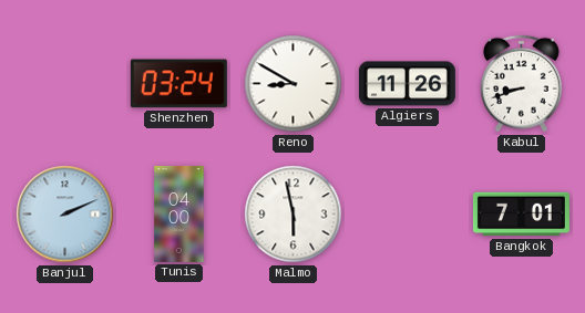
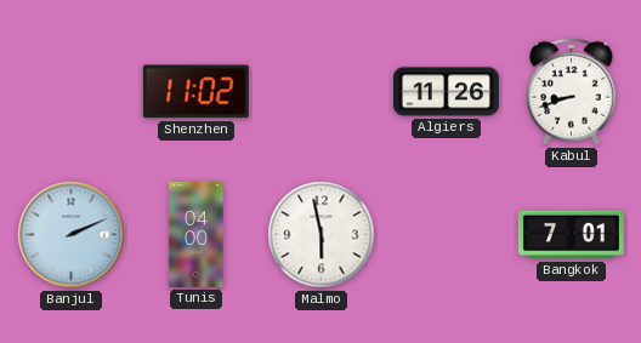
Shenzhen: 03:24 -> 11:02 (195, 92)
Reno: 8:50 -> none (294, 84)
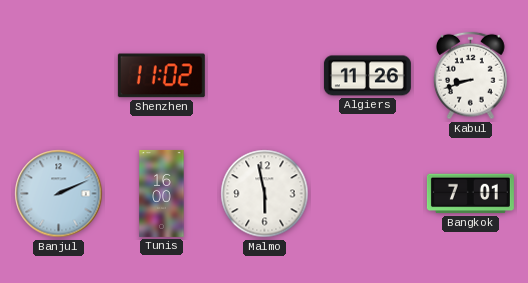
Tunis: 04:00 -> 16:00 (162, 193)
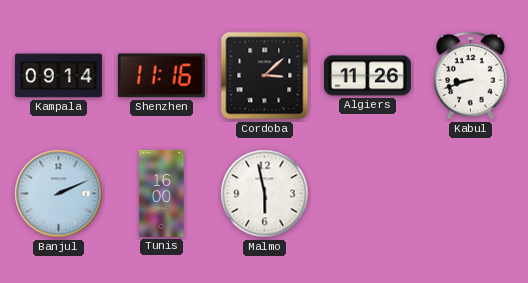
Kampala: none -> 09:14 (58, 76)
Shenzhen: 11:02 -> 11:16 (161, 76)
Cordoba: none -> 3:08 (265, 76)
Bangkok: 7:01 -> none (470, 194)
